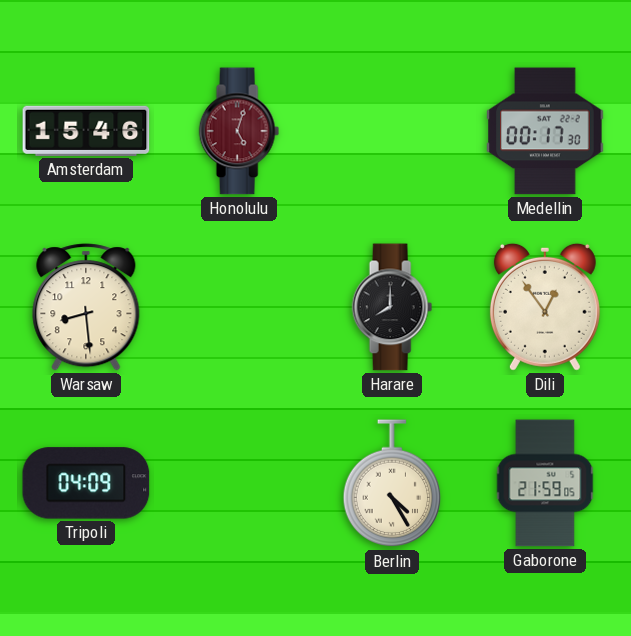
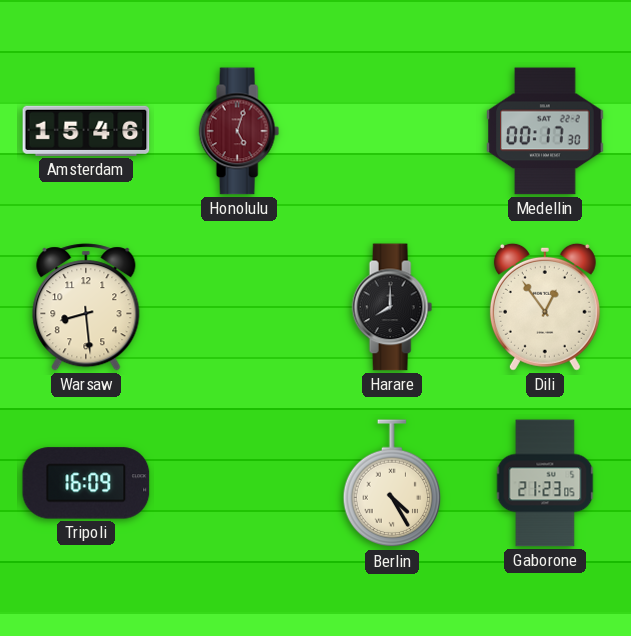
Tripoli: 04:09 -> 16:09 (86, 483)
Gaborone: 21:59 -> 21:23 (545, 483)
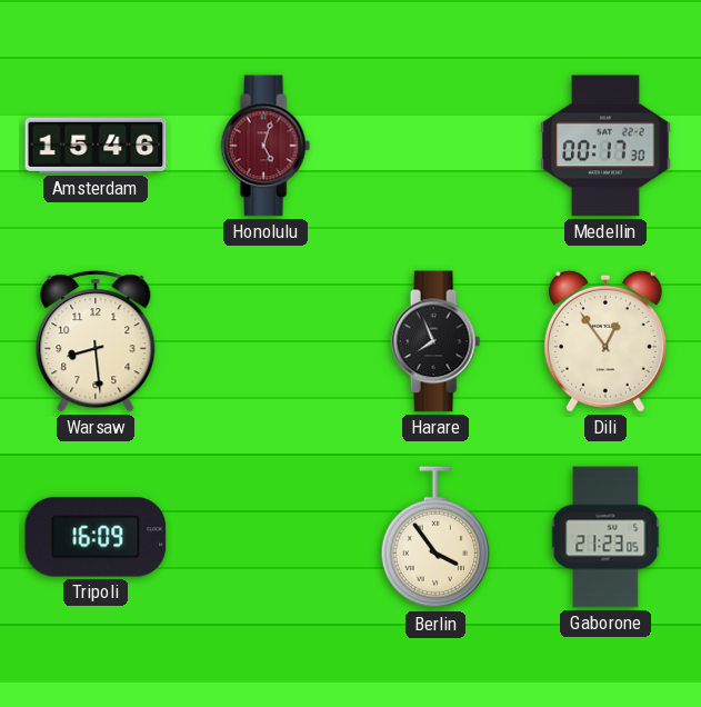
Harare: 8:00 -> 7:56 (435, 341)
Berlin: 4:25 -> 3:54 (435, 538)
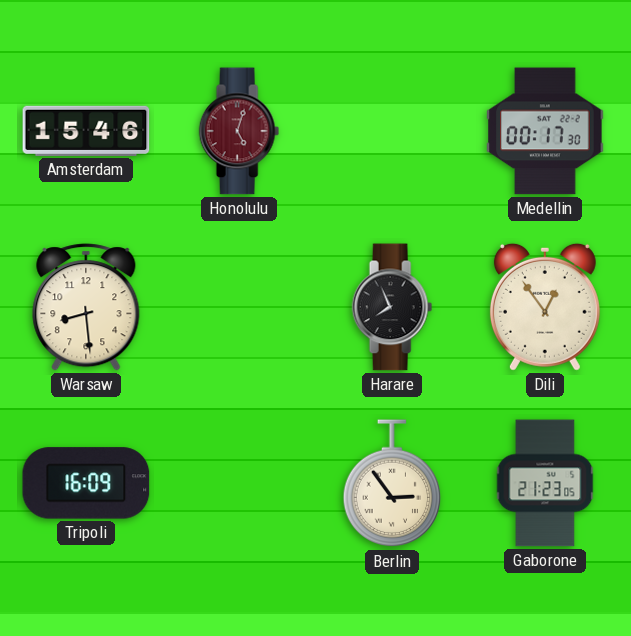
Berlin: 3:54 -> 2:54 (392, 484)
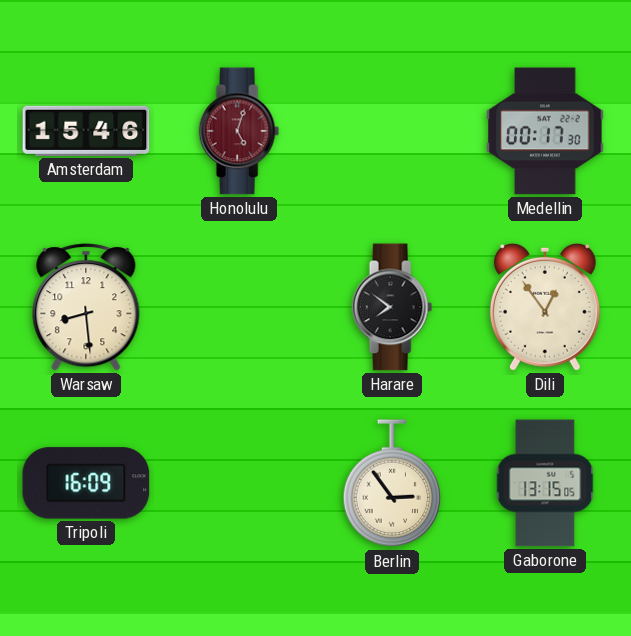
Harare: 7:56 -> 7:51 (392, 307)
Gaborone: 21:23 -> 13:15 (545, 483)
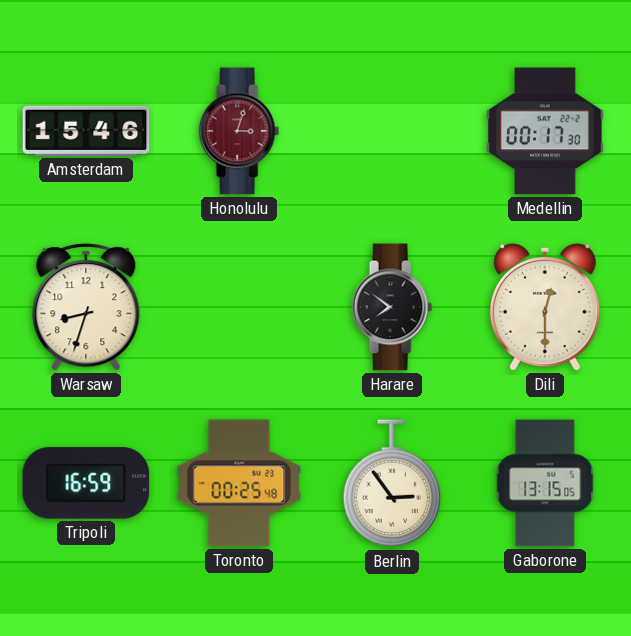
Honolulu: 5:03 -> 3:03 (239, 131)
Warsaw: 8:29 -> 8:33 (86, 307)
Dili: 12:54 -> 12:30 (545, 307)
Tripoli: 16:09 -> 16:59 (86, 483)
Toronto: none -> 00:25 (239, 483)
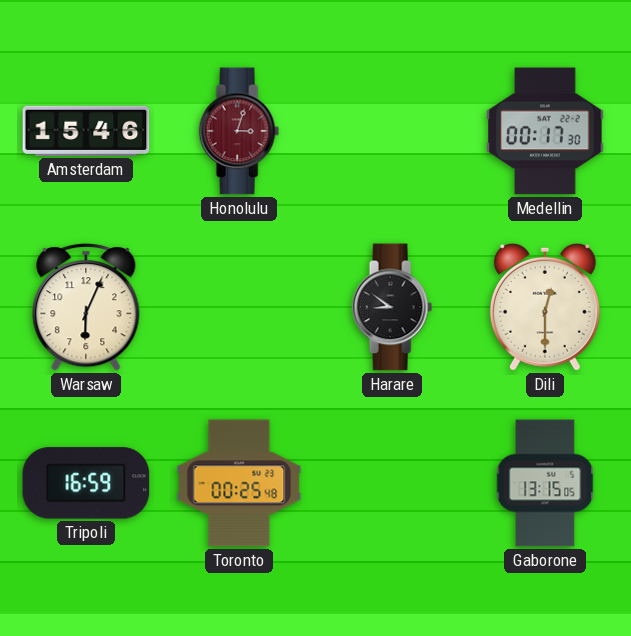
Warsaw: 8:33 -> 6:04 (86, 307)
Harare: 7:51 -> 8:51 (392, 307)
Berlin: 2:54 -> none (392, 484)
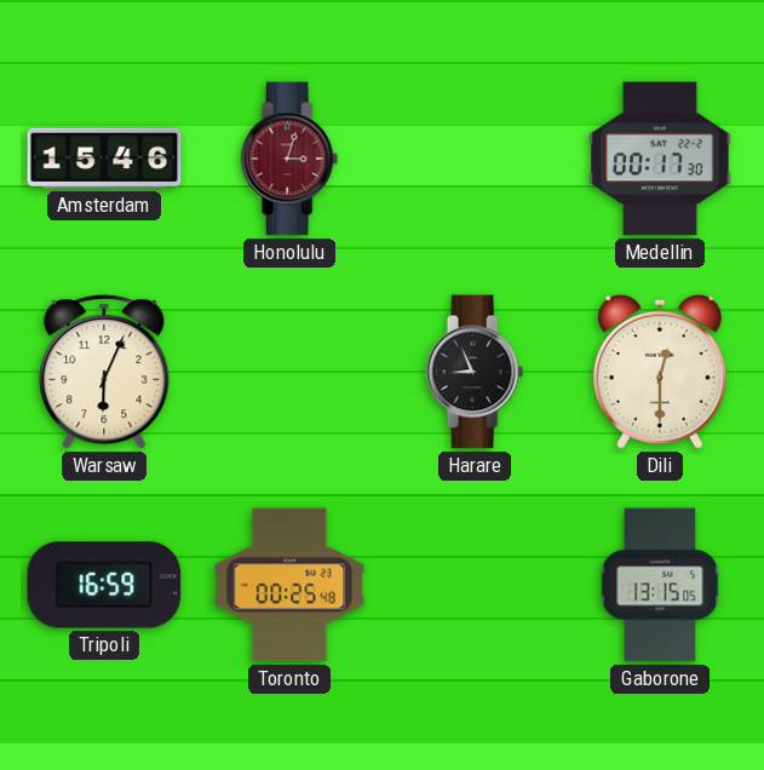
Harare: 8:51 -> 8:56 (475, 372)
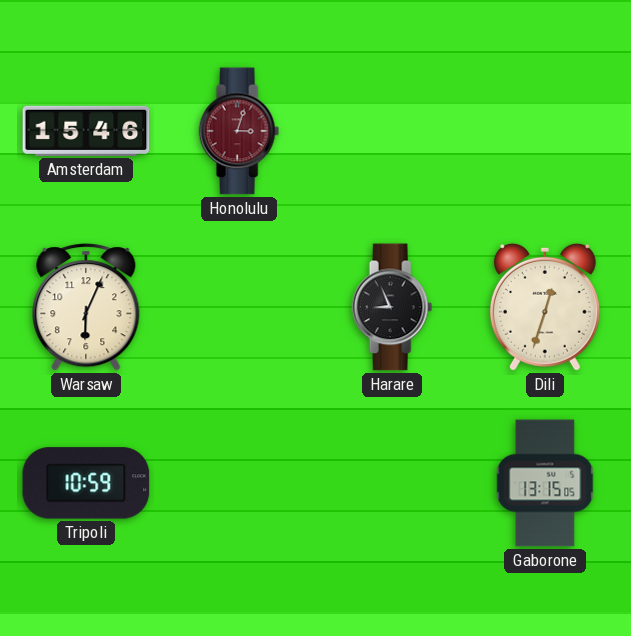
Medellin: 00:17 -> none (660, 159)
Dili: 12:30 -> 12:33 (545, 307)
Tripoli: 16:59 -> 10:59 (86, 483)
Toronto: 00:25 -> none (289, 585)
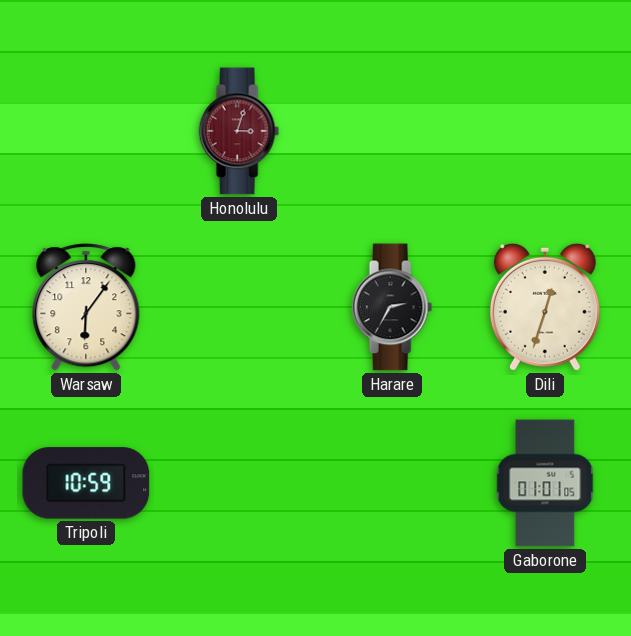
Amsterdam: 15:46 -> none (86, 131)
Warsaw: 6:04 -> 6:06 (86, 307)
Harare: 8:56 -> 2:35 (392, 307)
Gaborone: 13:15 -> 01:01 (545, 483)
